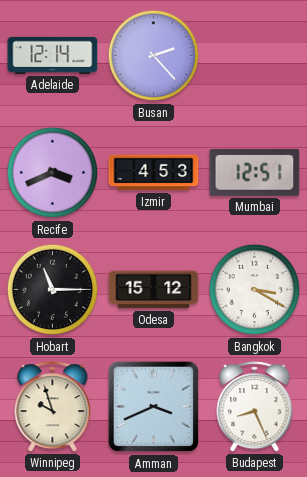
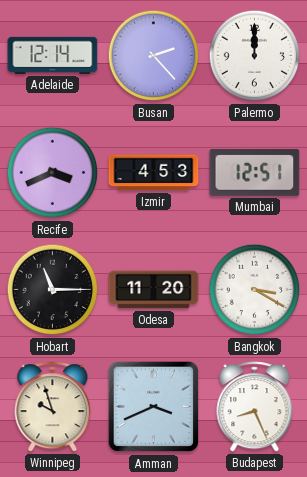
Palermo: none -> 12:00 (255, 56)
Odesa: 15:12 -> 11:20 (154, 290)
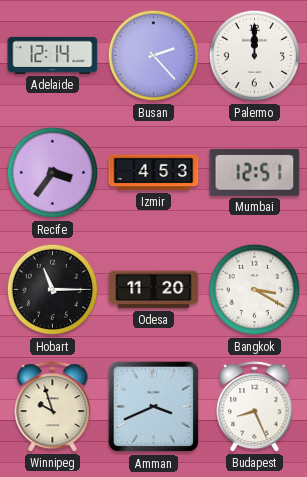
Recife: 3:41 -> 3:36 (53, 173)
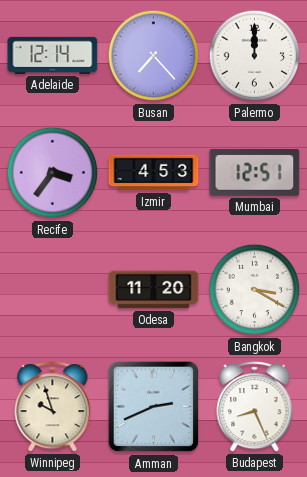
Busan: 2:23 -> 7:23 (154, 56)
Hobart: 11:15 -> none (53, 290)
Amman: 3:41 -> 2:41 (154, 407)
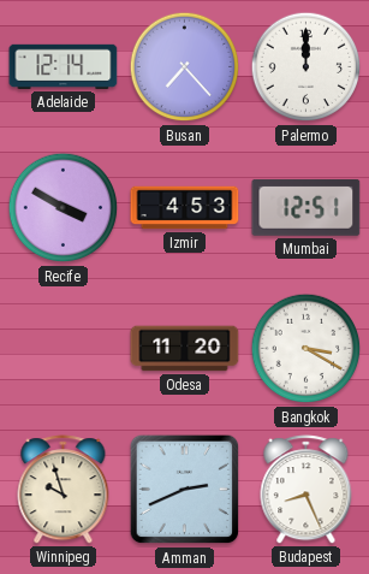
Recife: 3:36 -> 3:50 (64, 208)
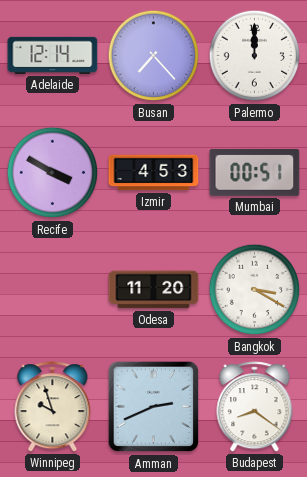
Mumbai: 12:51 -> 00:51 (255, 173)
Budapest: 8:26 -> 8:21 (255, 407)
